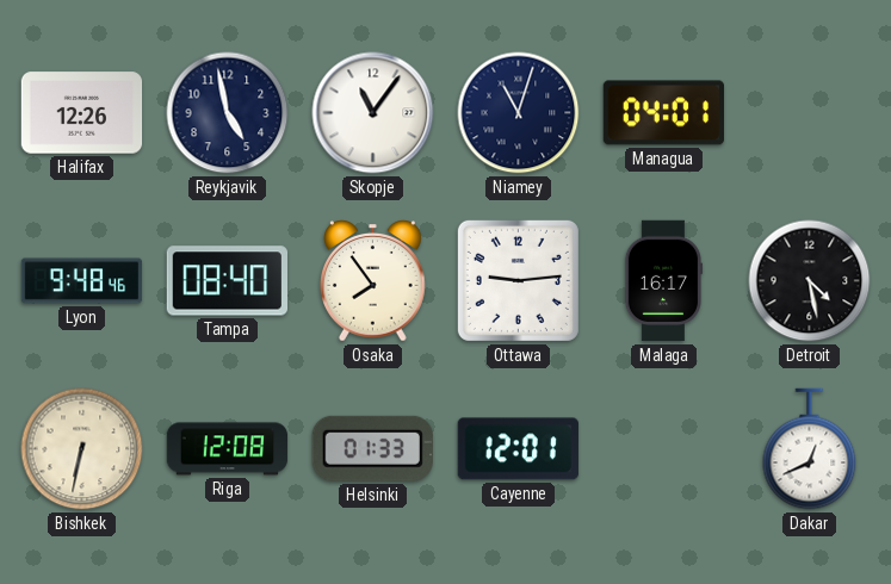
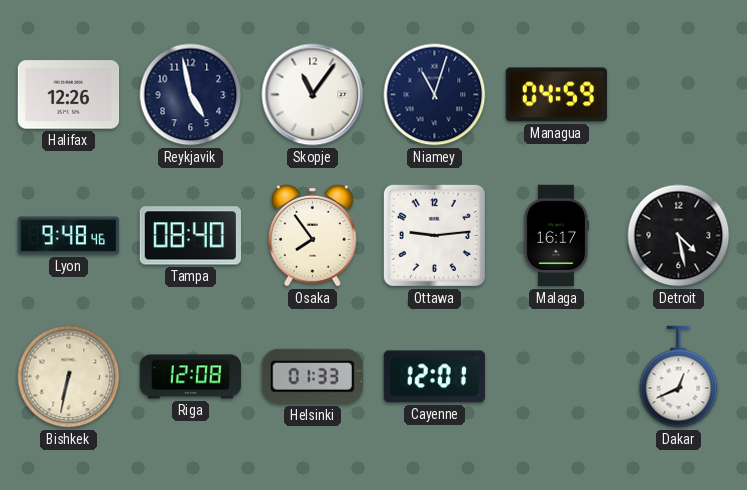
Managua: 04:01 -> 04:59 (556, 95)
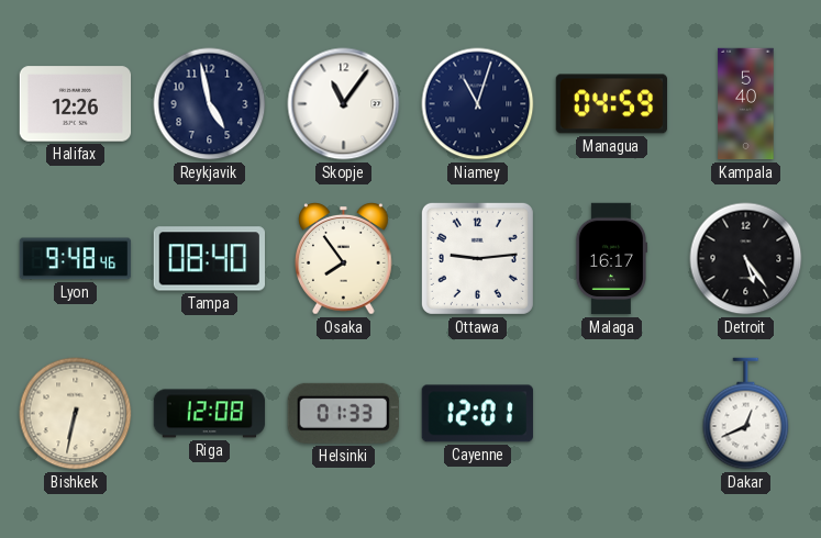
Kampala: none -> 5:40 (746, 104)
Detroit: 4:28 -> 5:24 (746, 259)
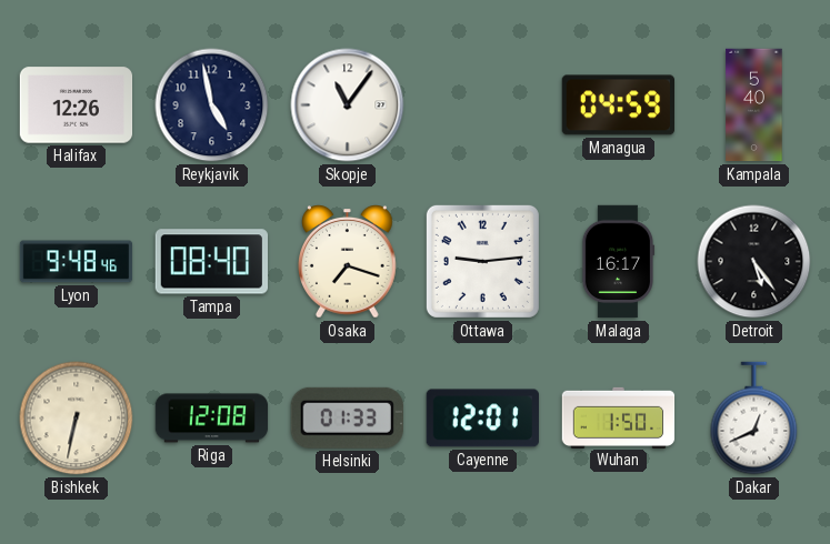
Niamey: 11:03 -> none (478, 104)
Osaka: 7:54 -> 7:18 (348, 262)
Wuhan: none -> 1:50 (619, 417)
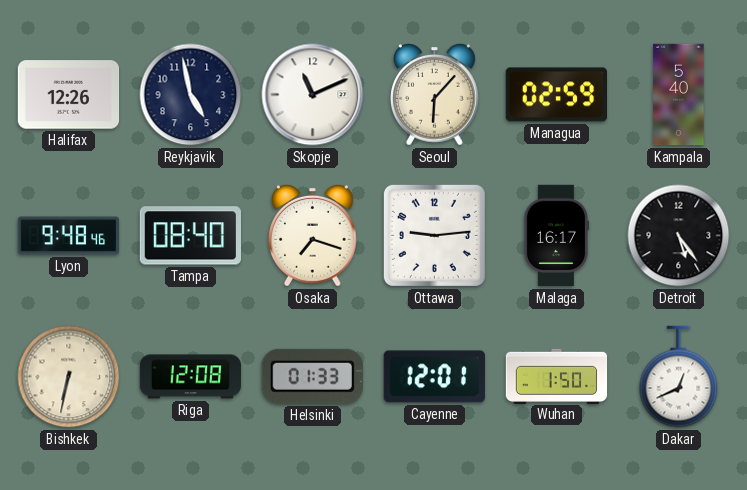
Skopje: 11:06 -> 11:11 (313, 95)
Seoul: none -> 6:07 (435, 95)
Managua: 04:59 -> 02:59 (556, 95)
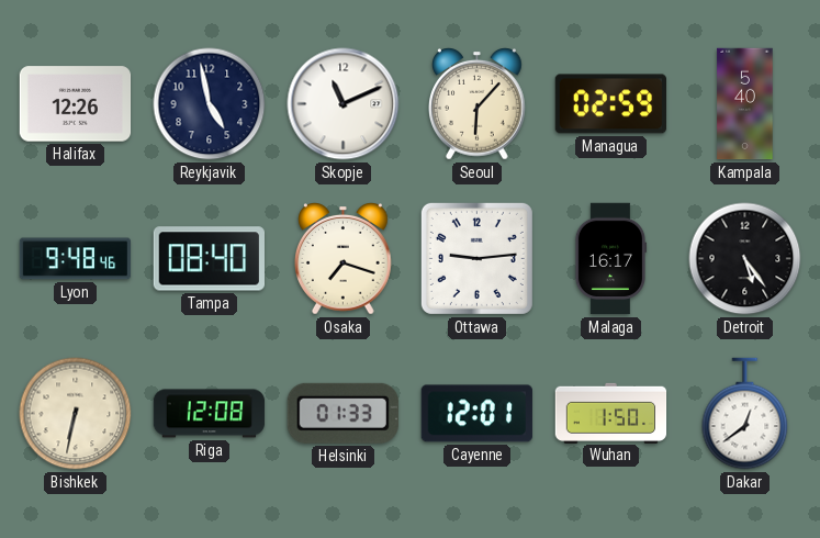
Dakar: 12:41 -> 12:39 (745, 414)
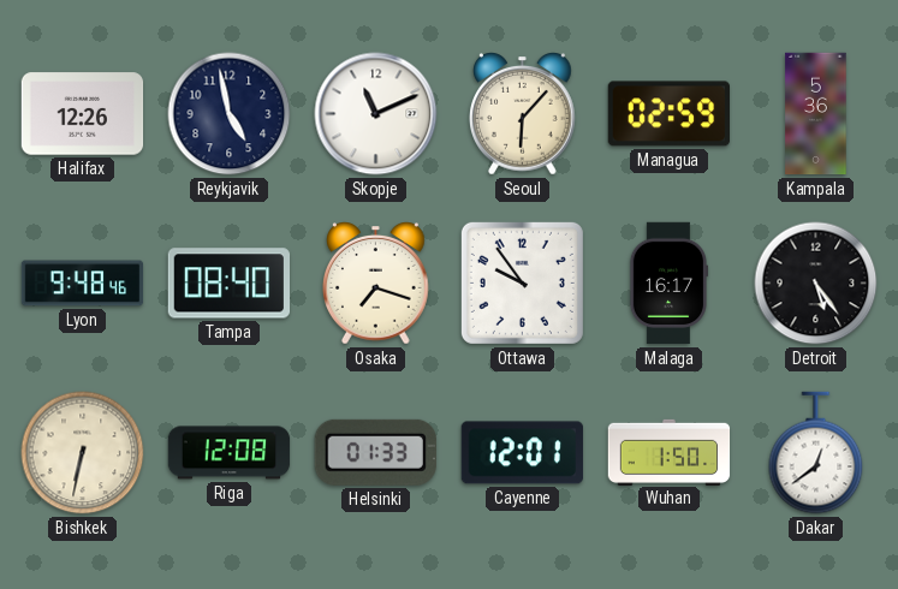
Kampala: 5:40 -> 5:36 (816, 114)
Ottawa: 9:14 -> 9:54 (522, 282)
